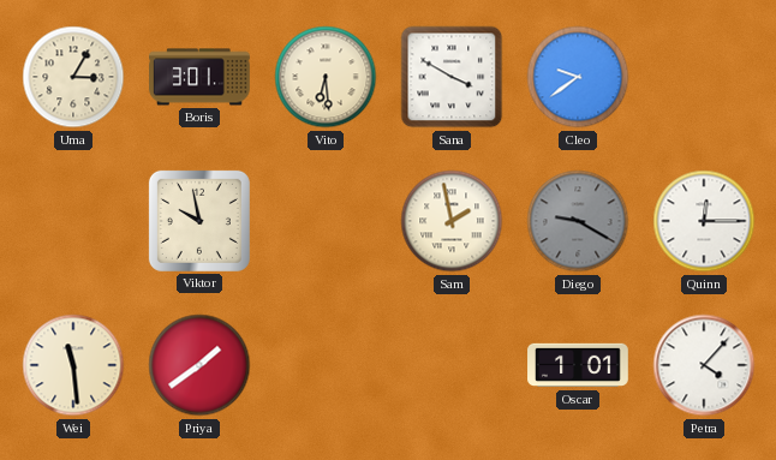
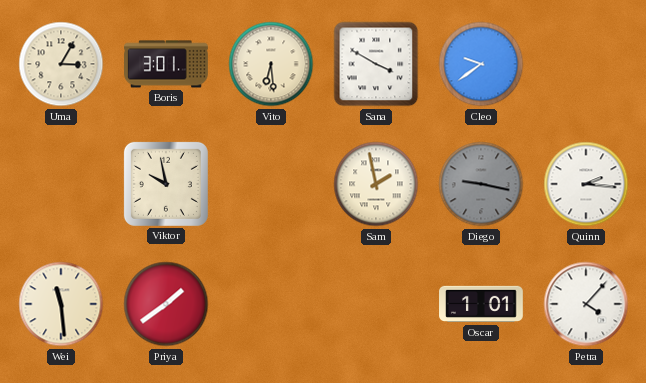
Diego: 9:20 -> 9:17 (481, 184)
Quinn: 12:15 -> 2:16 (586, 184)
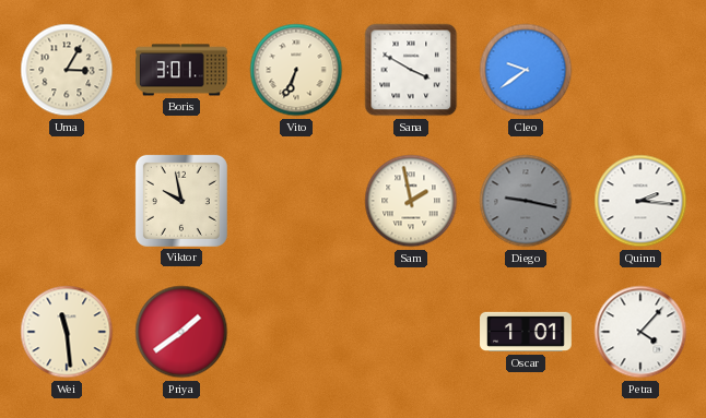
Vito: 6:29 -> 6:34 (296, 70)
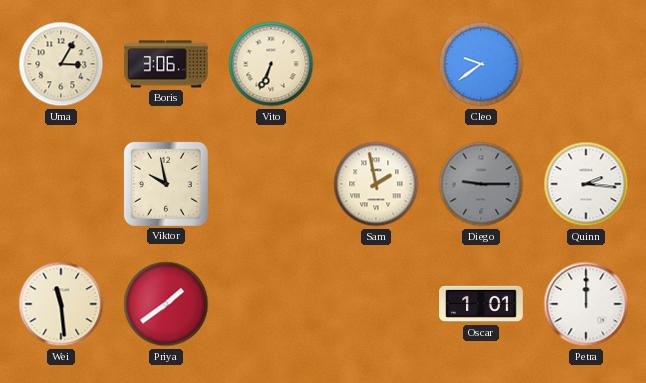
Boris: 3:01 -> 3:06 (166, 64)
Sana: 3:50 -> none (411, 70)
Diego: 9:17 -> 9:15 (481, 184)
Petra: 4:07 -> 12:00 (586, 304)
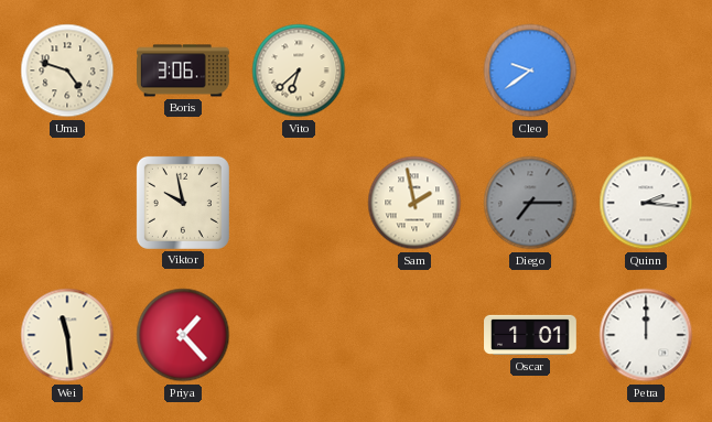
Uma: 3:05 -> 4:48 (67, 71)
Vito: 6:34 -> 6:38 (299, 71)
Diego: 9:15 -> 7:15 (530, 203)
Priya: 1:39 -> 1:23 (183, 335)
